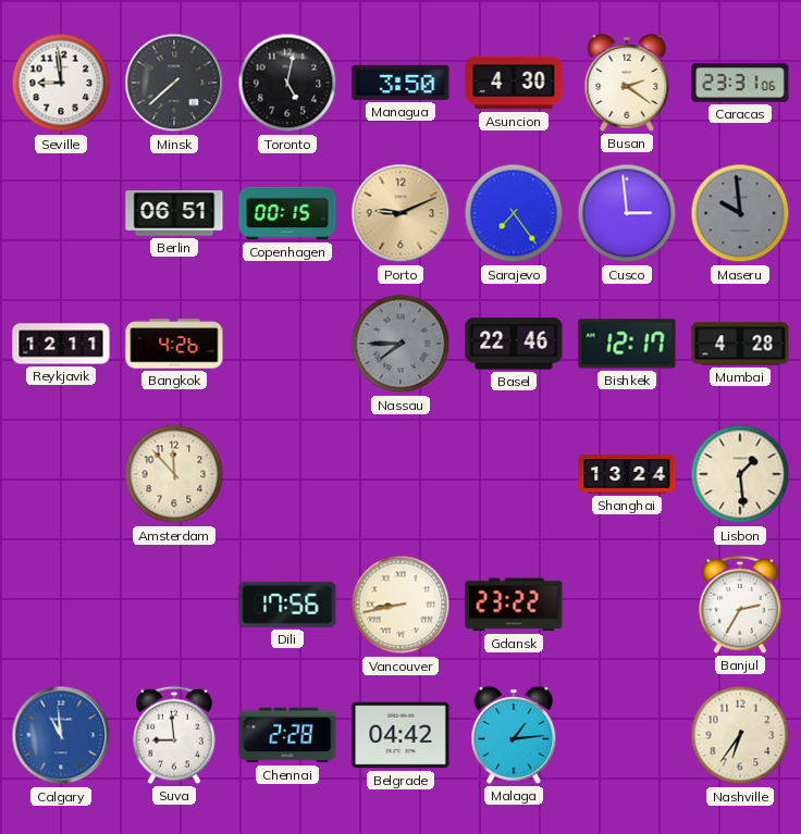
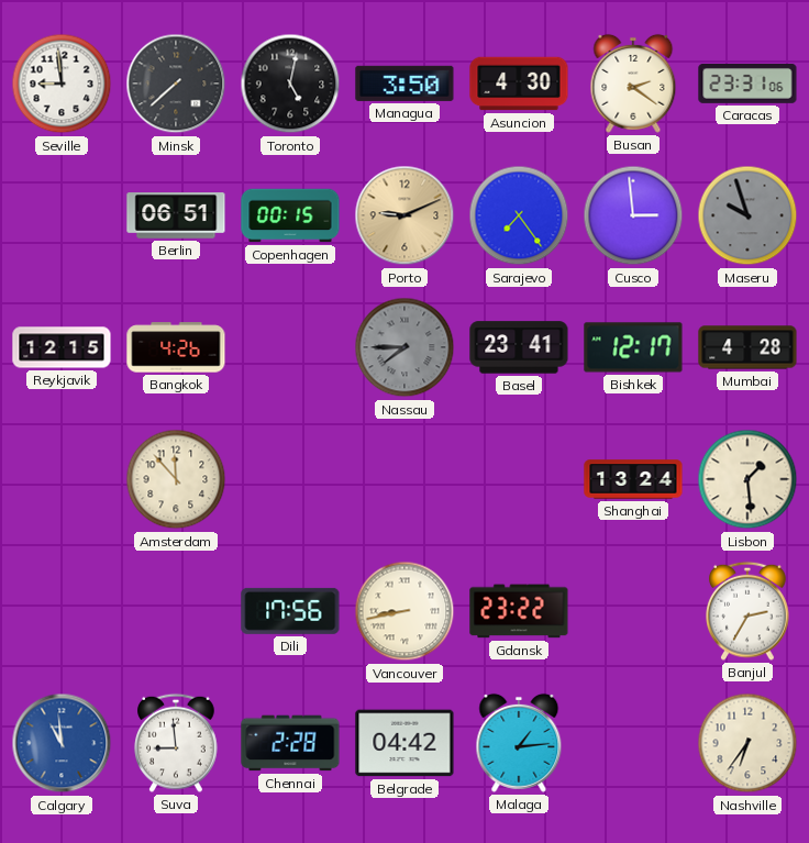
Maseru: 9:59 -> 9:57 (747, 215)
Reykjavik: 12:11 -> 12:15 (62, 347)
Basel: 22:46 -> 23:41 (519, 347)
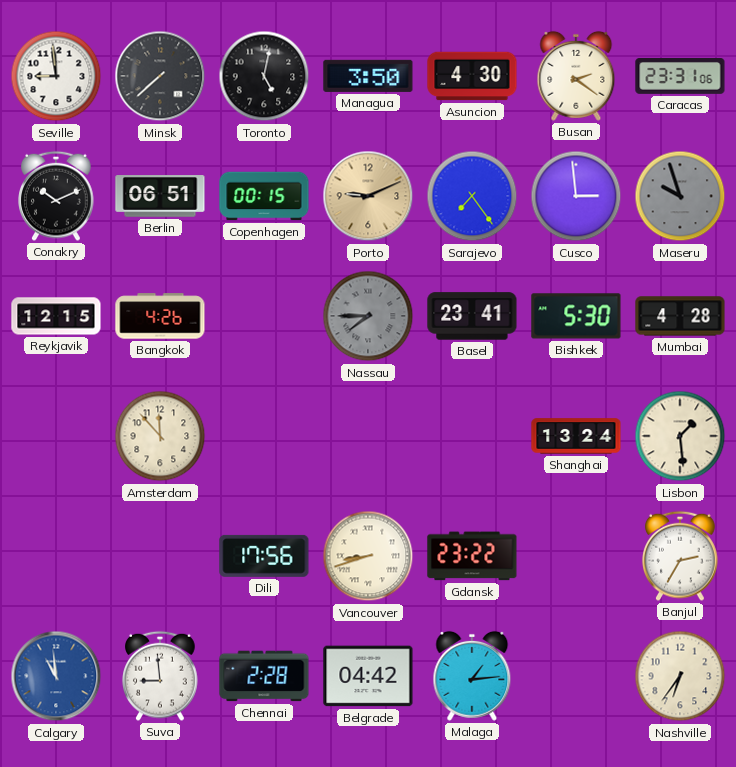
Conakry: none -> 10:11 (56, 196)
Bishkek: 12:17 -> 5:30 (576, 316)
Vancouver: 8:43 -> 8:42 (368, 556)
